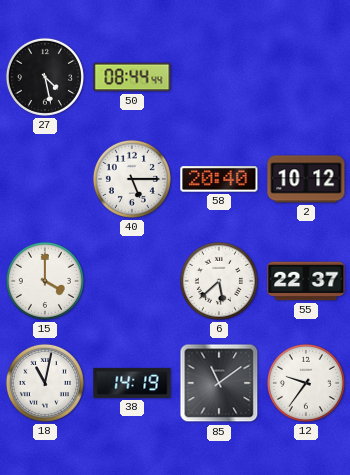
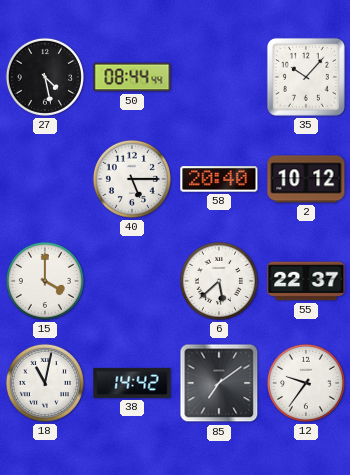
35: none -> 10:07 (306, 77)
38: 14:19 -> 14:42 (132, 383)
85: 11:09 -> 7:09 (219, 383)
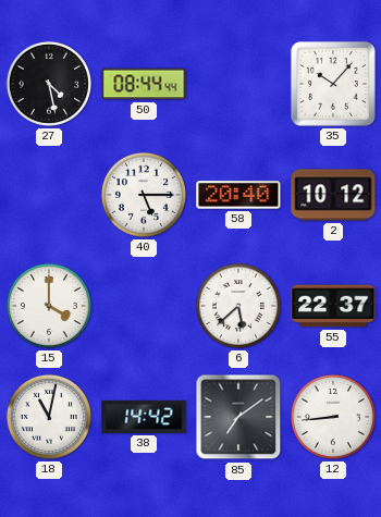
12: 9:36 -> 8:44 (333, 417)
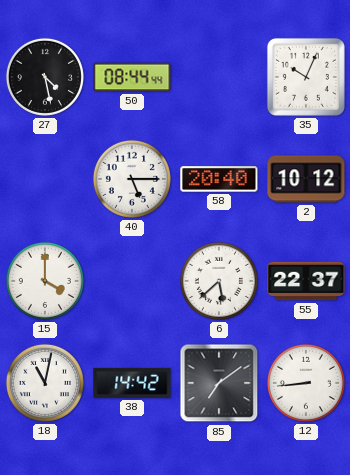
35: 10:07 -> 10:04 (306, 77)
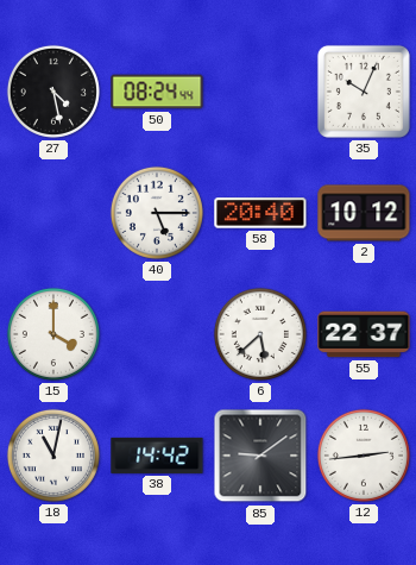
50: 08:44 -> 08:24 (157, 92)
85: 7:09 -> 9:09 (260, 456)
12: 8:44 -> 2:44 (364, 456)
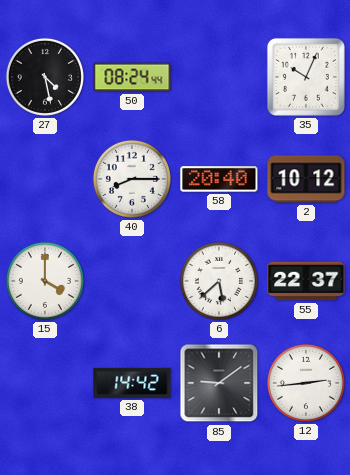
40: 5:15 -> 8:15 (132, 179)
18: 11:02 -> none (53, 456)
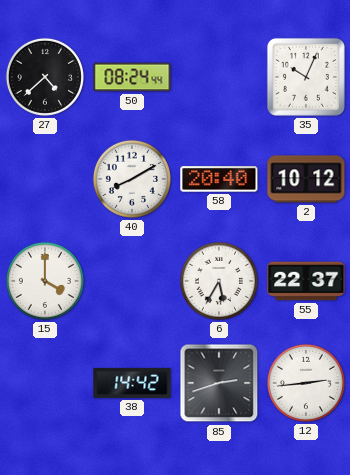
27: 4:28 -> 4:38 (45, 77)
40: 8:15 -> 8:10 (132, 179)
6: 5:38 -> 5:35 (219, 281)
85: 9:09 -> 2:42 (219, 383)
